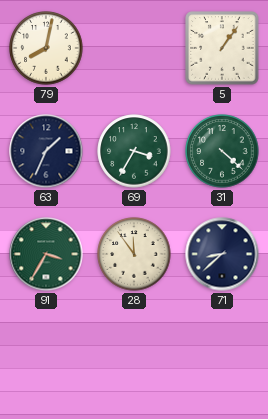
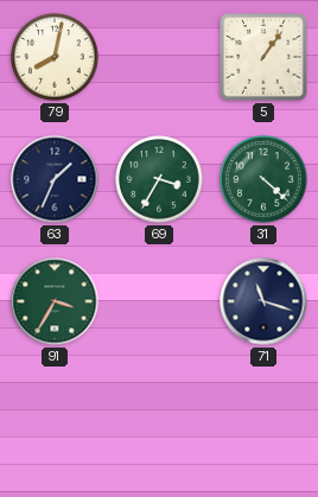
28: 11:54 -> none (134, 254)
71: 8:38 -> 11:18 (263, 301)
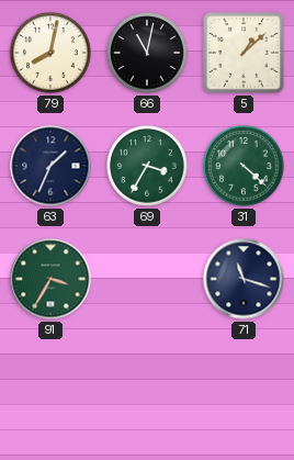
66: none -> 11:02 (147, 53)
5: 1:06 -> 1:08 (244, 53)
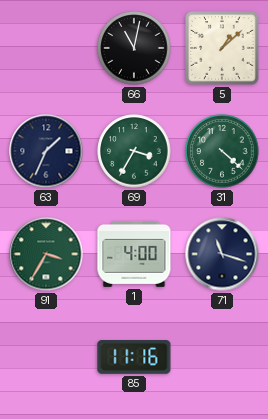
79: 8:02 -> none (50, 53)
1: none -> 4:00 (134, 254)
85: none -> 11:16 (134, 357)
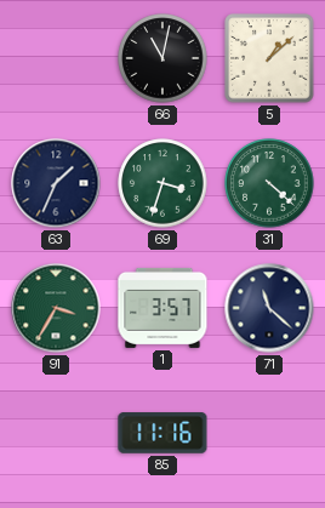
69: 3:35 -> 3:33 (162, 183)
1: 4:00 -> 3:57 (162, 308)
71: 11:18 -> 11:22 (269, 308)
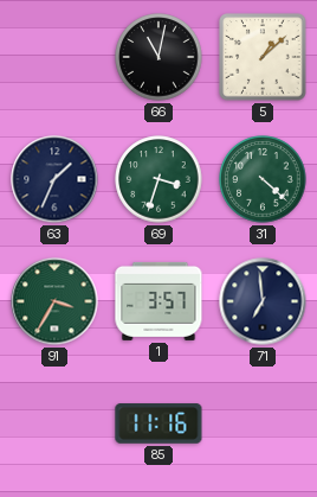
71: 11:22 -> 6:59 (263, 301)
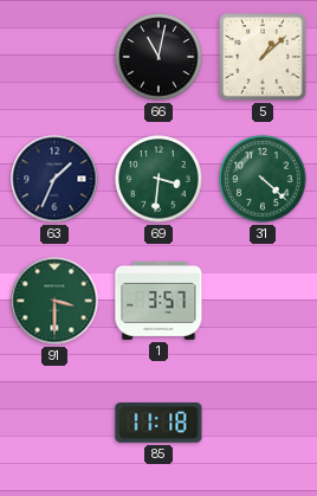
69: 3:33 -> 3:31 (158, 179)
91: 3:35 -> 3:30 (54, 301)
71: 6:59 -> none (263, 301)
85: 11:16 -> 11:18 (158, 423)
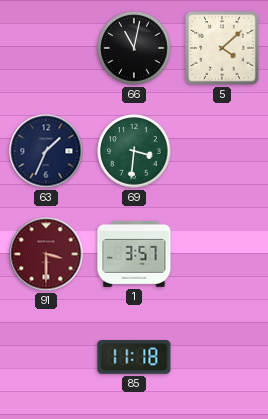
5: 1:08 -> 4:08 (222, 48)
31: 4:22 -> none (263, 179)
91 dial: green -> burgundy (46, 254)
